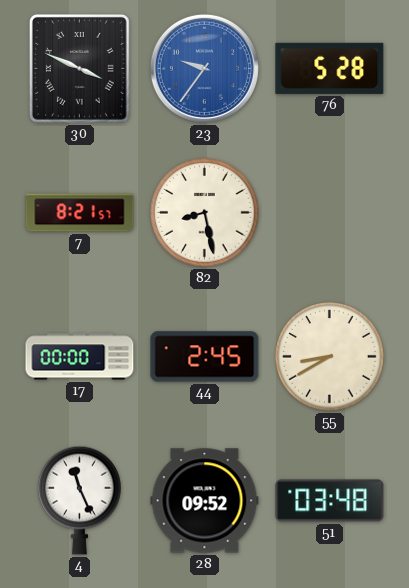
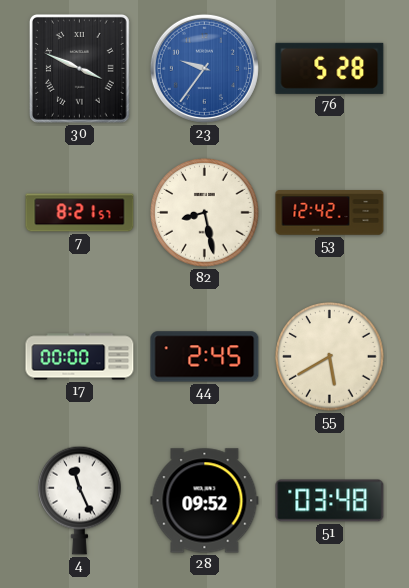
53: none -> 12:42 (330, 213)
55: 8:40 -> 5:40 (330, 357)
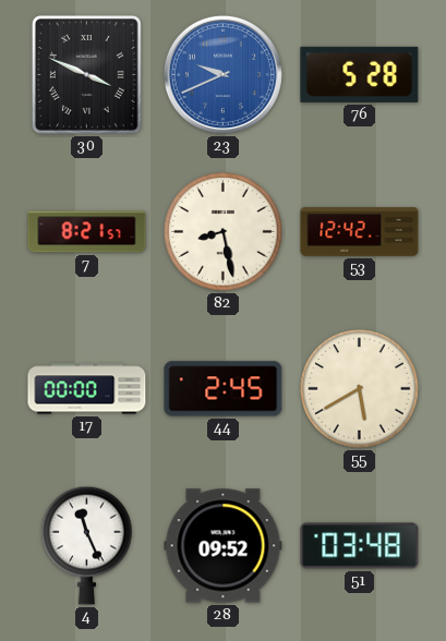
23: 9:36 -> 9:41 (222, 74)
